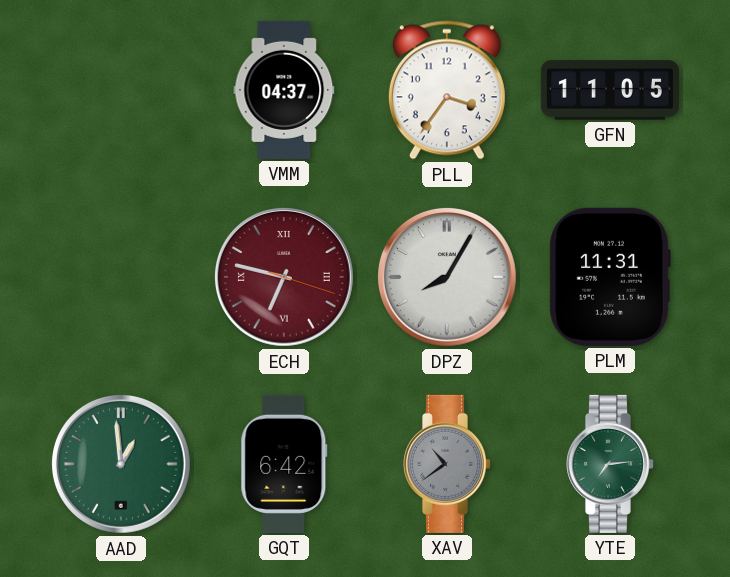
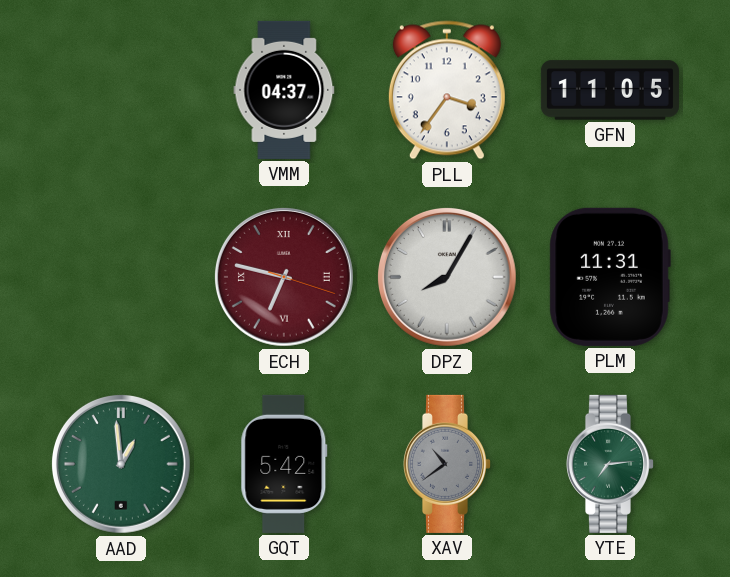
GQT: 6:42 -> 5:42 (284, 464)
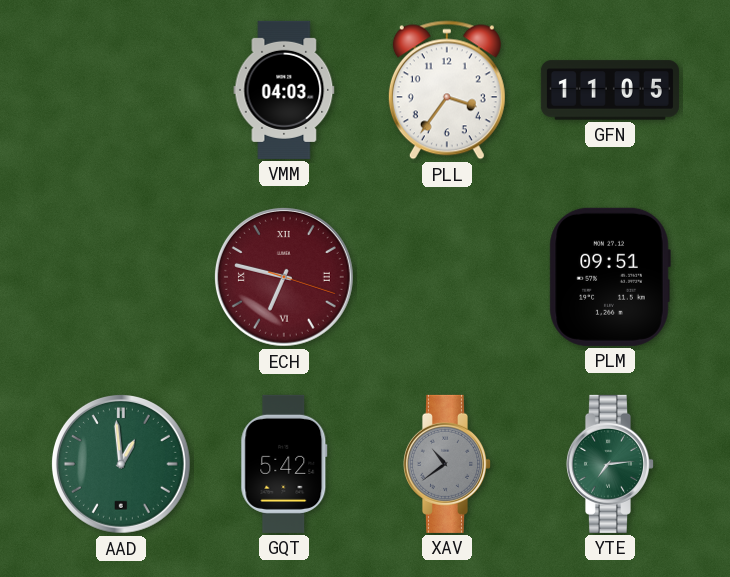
VMM: 04:37 -> 04:03 (284, 90)
DPZ: 8:05 -> none (447, 277)
PLM: 11:31 -> 09:51 (610, 277)
